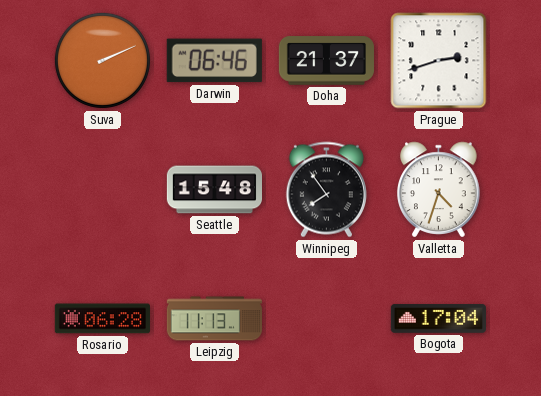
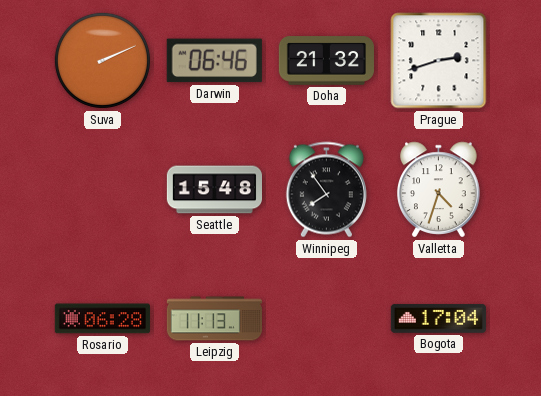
Doha: 21:37 -> 21:32 (326, 61)
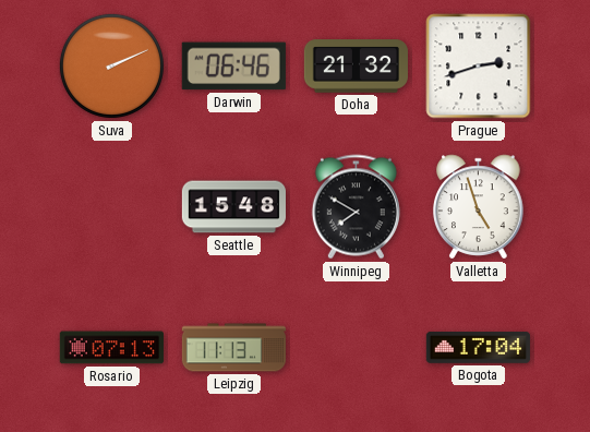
Winnipeg: 7:54 -> 7:50 (356, 207)
Valletta: 4:33 -> 4:57 (479, 207)
Rosario: 06:28 -> 07:13 (111, 348)
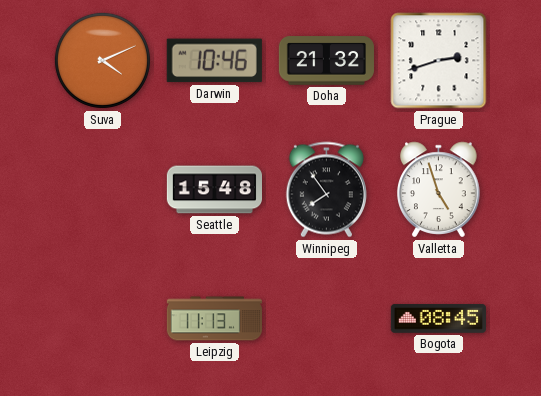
Suva: 2:11 -> 4:11 (102, 60)
Darwin: 06:46 -> 10:46 (214, 61)
Winnipeg: 7:50 -> 7:54 (326, 190)
Rosario: 07:13 -> none (111, 348)
Bogota: 17:04 -> 08:45 (438, 319)
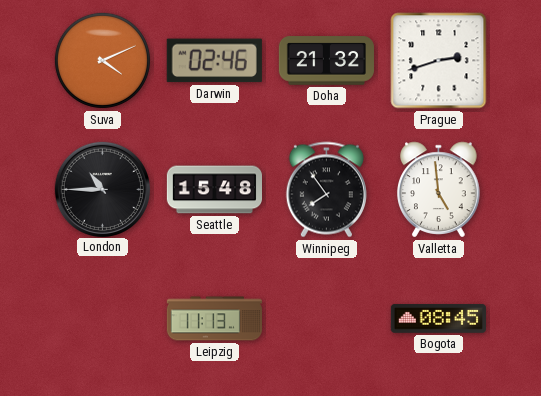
Darwin: 10:46 -> 02:46 (214, 61)
London: none -> 10:45 (102, 189)
Valletta: 4:57 -> 4:59 (439, 190)
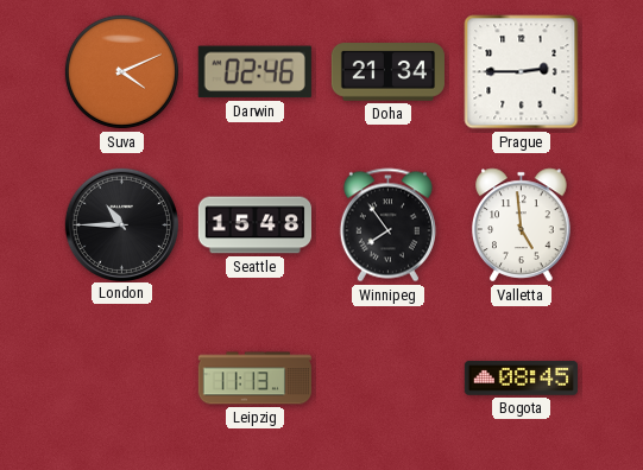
Doha: 21:32 -> 21:34 (387, 72)
Prague: 2:42 -> 2:45 (522, 72)
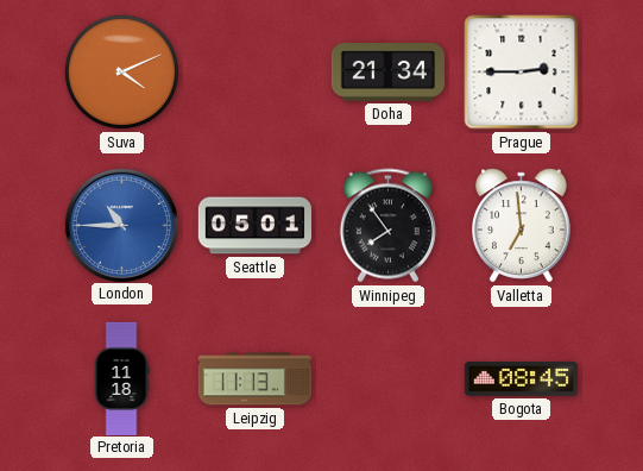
Darwin: 02:46 -> none (254, 72)
London dial: black -> blue (121, 225)
Seattle: 15:48 -> 05:01 (254, 226)
Valletta: 4:59 -> 6:59 (522, 226)
Pretoria: none -> 11:18 (121, 378)
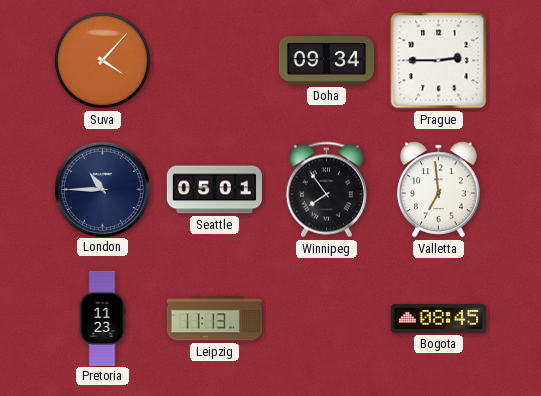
Suva: 4:11 -> 4:07 (102, 60)
Doha: 21:34 -> 09:34 (326, 61)
London dial: blue -> navy (102, 189)
Pretoria: 11:18 -> 11:23 (102, 318)
